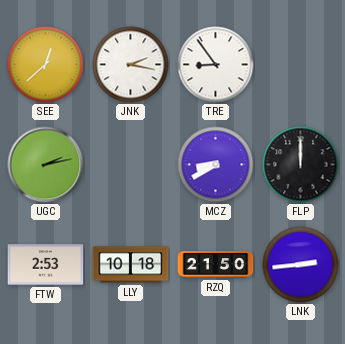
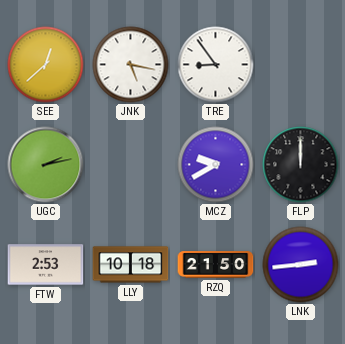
JNK: 2:17 -> 5:17 (131, 65)
MCZ: 8:40 -> 9:40 (216, 165)
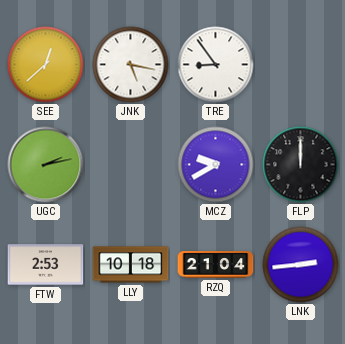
RZQ: 21:50 -> 21:04 (216, 265)
